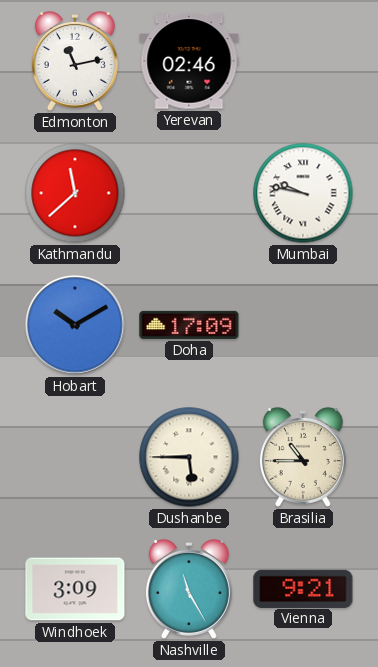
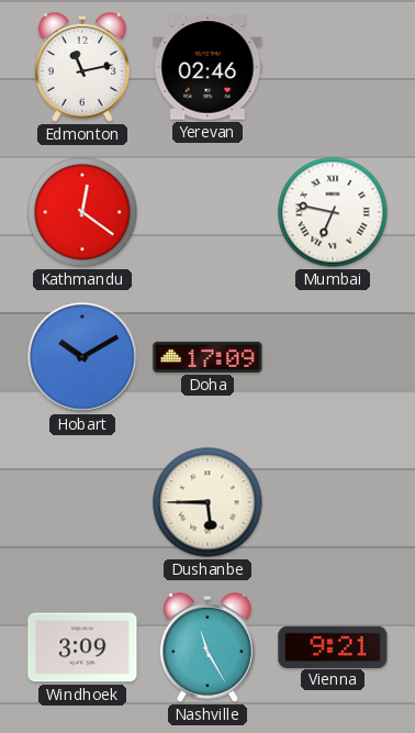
Kathmandu: 11:38 -> 12:21 (82, 212)
Mumbai: 9:47 -> 6:47 (333, 212)
Brasilia: 10:45 -> none (303, 458)
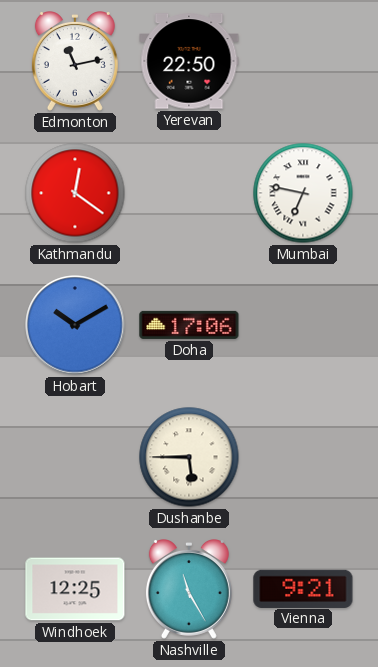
Yerevan: 02:46 -> 22:50 (189, 61)
Doha: 17:09 -> 17:06 (189, 325)
Windhoek: 3:09 -> 12:25 (75, 589)
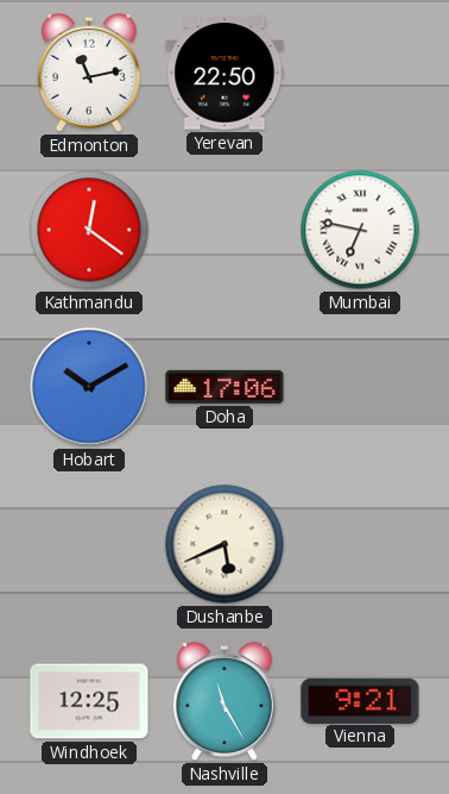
Dushanbe: 5:45 -> 5:41 (224, 544)
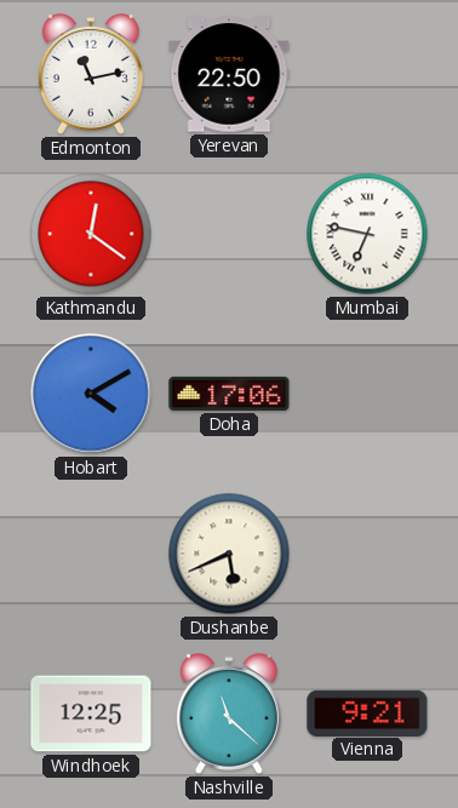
Hobart: 10:10 -> 4:10 (91, 394)
Nashville: 11:25 -> 11:22 (229, 715)
